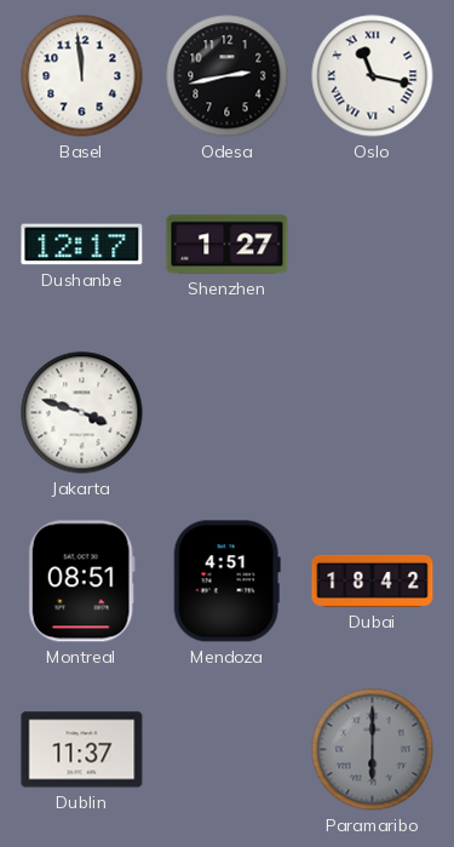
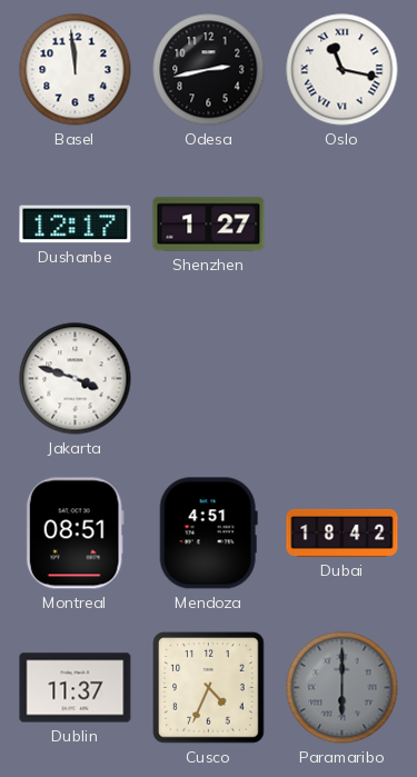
Cusco: none -> 4:34 (209, 688)
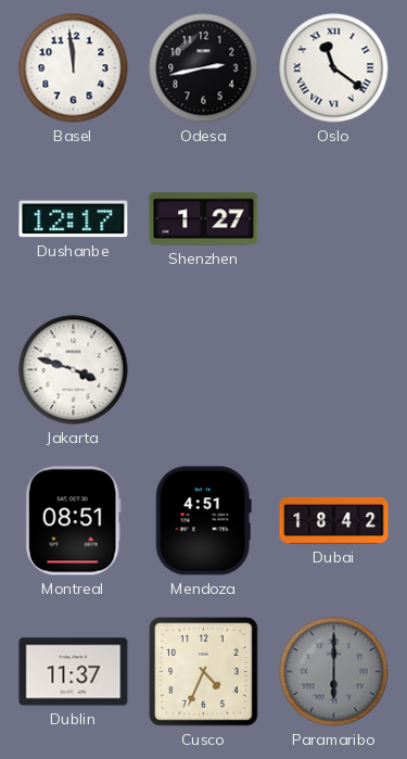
Oslo: 11:17 -> 11:21 (334, 68)
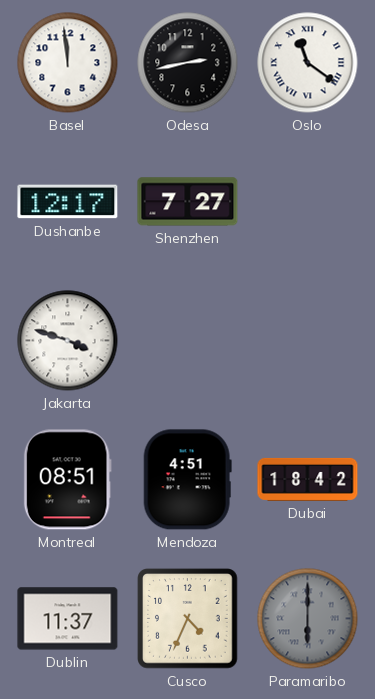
Shenzhen: 1:27 -> 7:27 (188, 202)
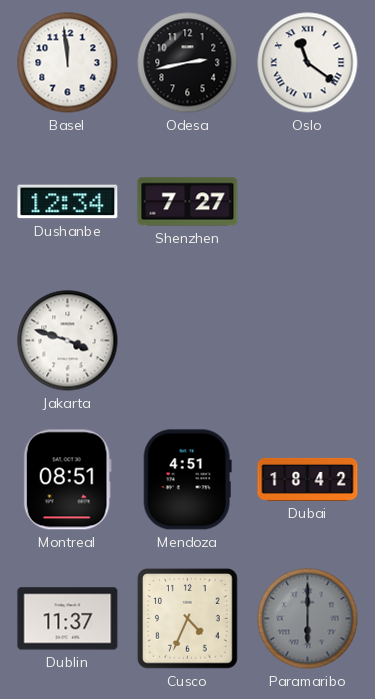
Dushanbe: 12:17 -> 12:34 (68, 202)
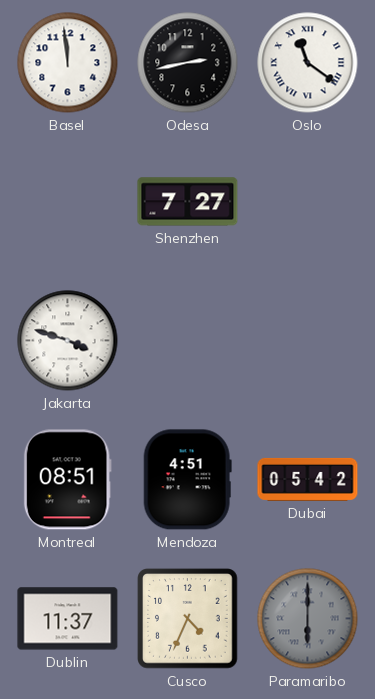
Dushanbe: 12:34 -> none (68, 202)
Dubai: 18:42 -> 05:42 (308, 479)
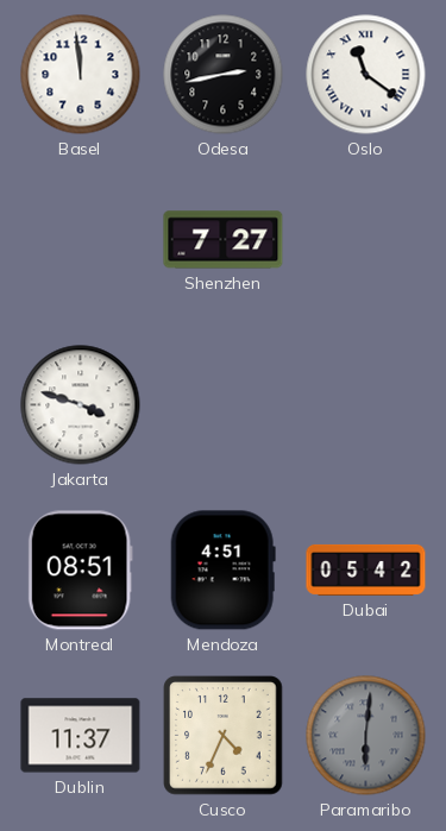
Paramaribo: 6:00 -> 6:01 (366, 736)
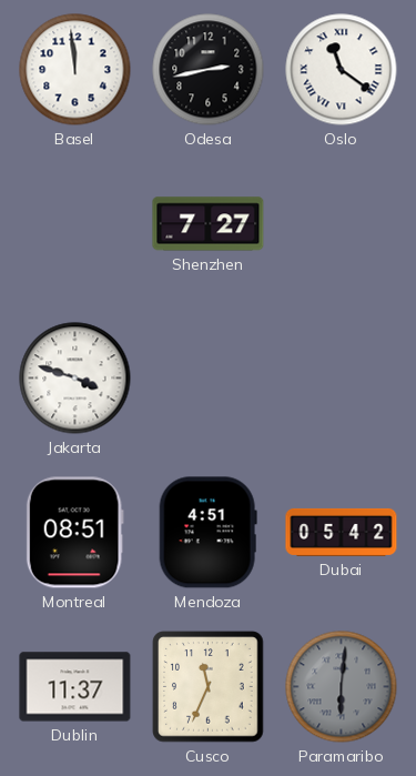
Cusco: 4:34 -> 11:34 (209, 687)
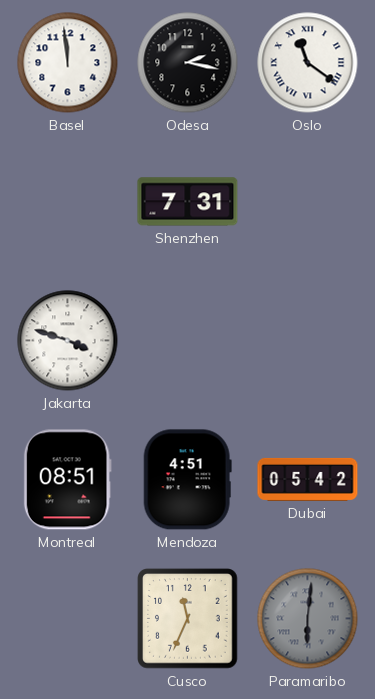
Odesa: 2:43 -> 2:17 (188, 63)
Shenzhen: 7:27 -> 7:31 (188, 202)
Dublin: 11:37 -> none (75, 687)
